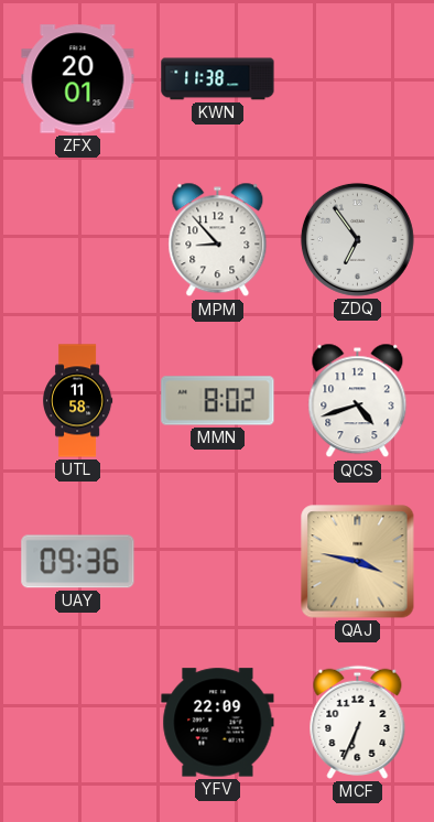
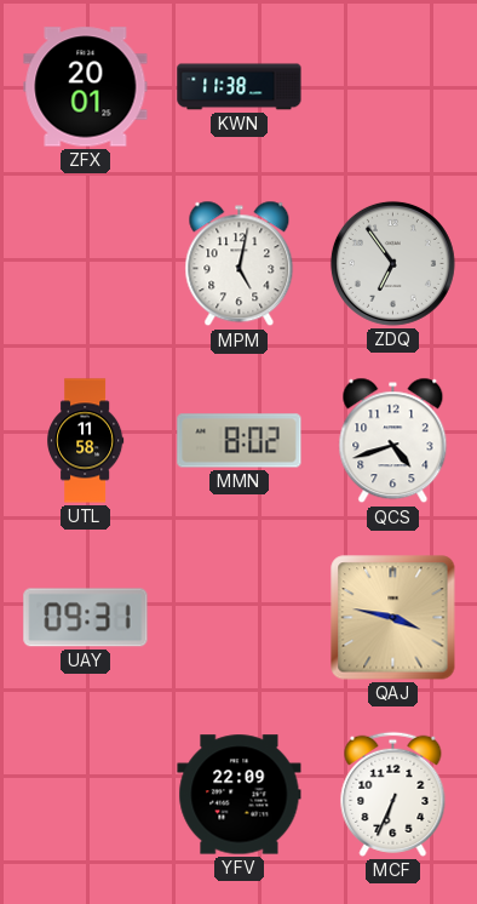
MPM: 8:53 -> 5:02 (240, 264)
UAY: 09:36 -> 09:31 (86, 618)
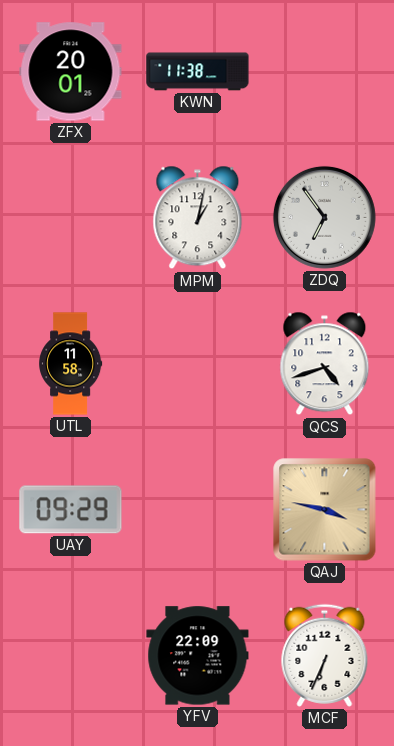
MPM: 5:02 -> 1:02 (198, 218)
MMN: 8:02 -> none (240, 441)
UAY: 09:31 -> 09:29 (71, 510)
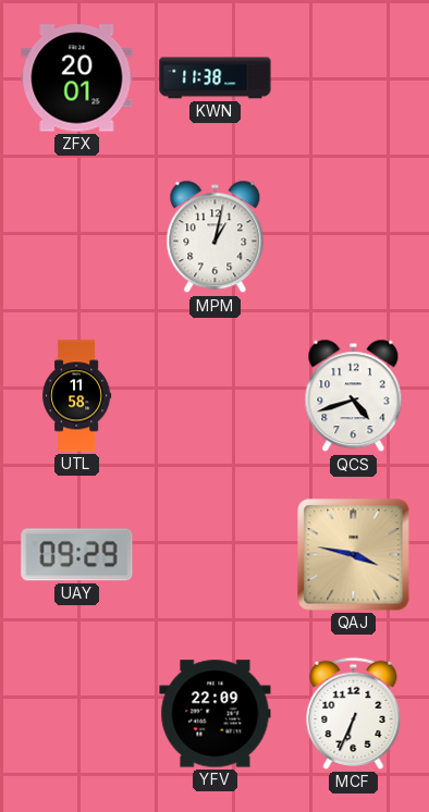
ZDQ: 6:54 -> none (324, 217)
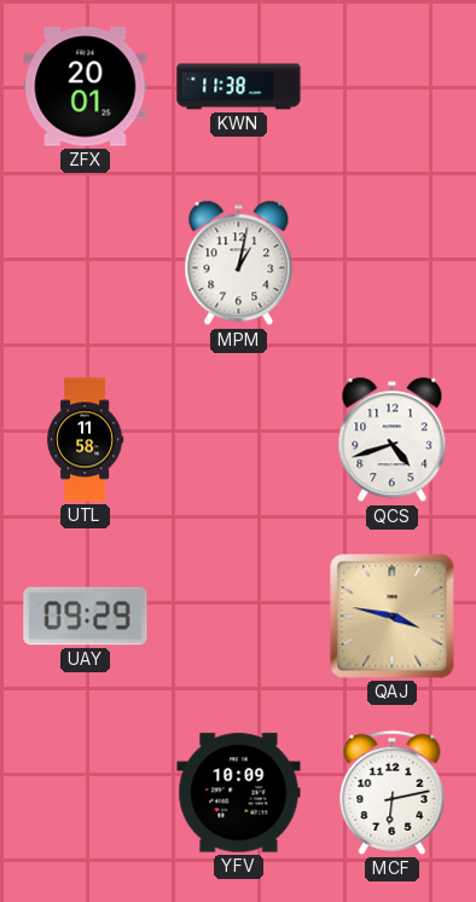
YFV: 22:09 -> 10:09 (239, 793)
MCF: 6:34 -> 6:13 (393, 792)
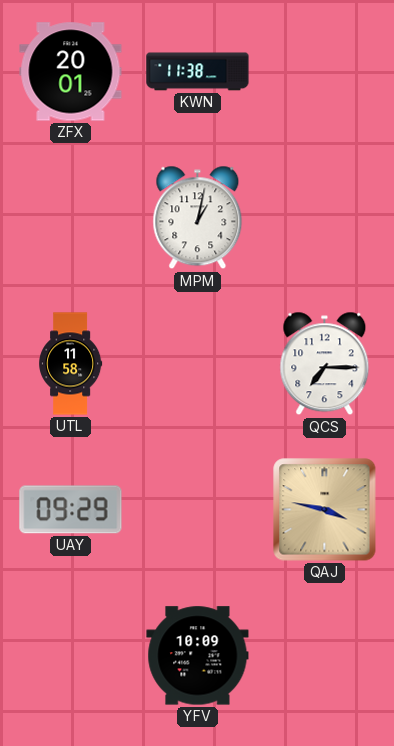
QCS: 4:42 -> 7:15 (325, 364)
MCF: 6:13 -> none (393, 792)
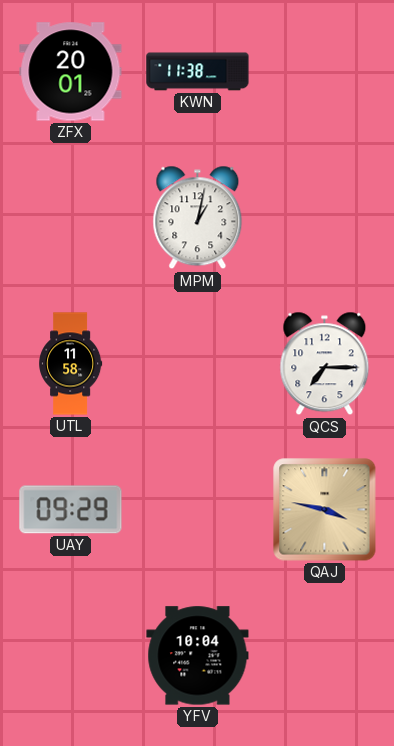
YFV: 10:09 -> 10:04 (198, 656)
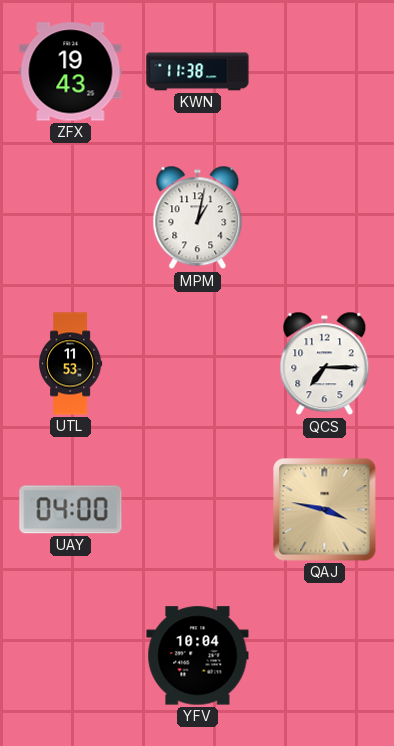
ZFX: 20:01 -> 19:43 (71, 72)
UTL: 11:58 -> 11:53 (71, 364)
UAY: 09:29 -> 04:00 (71, 510)
